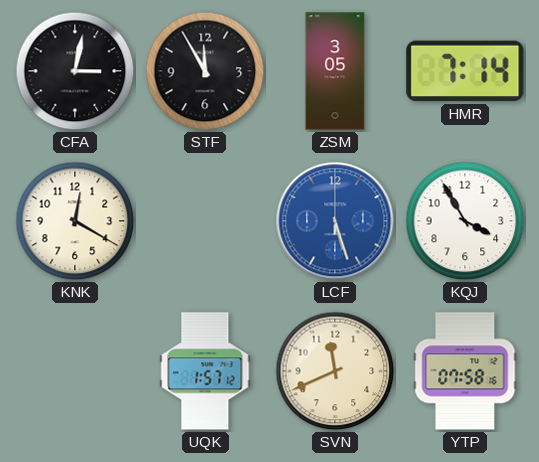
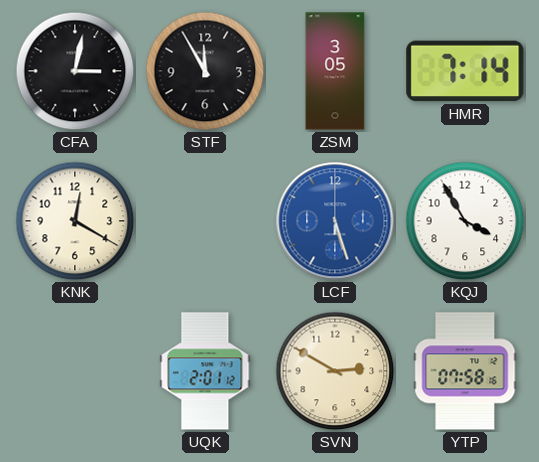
UQK: 1:57 -> 2:01 (205, 371)
SVN: 11:41 -> 2:50 (335, 371)
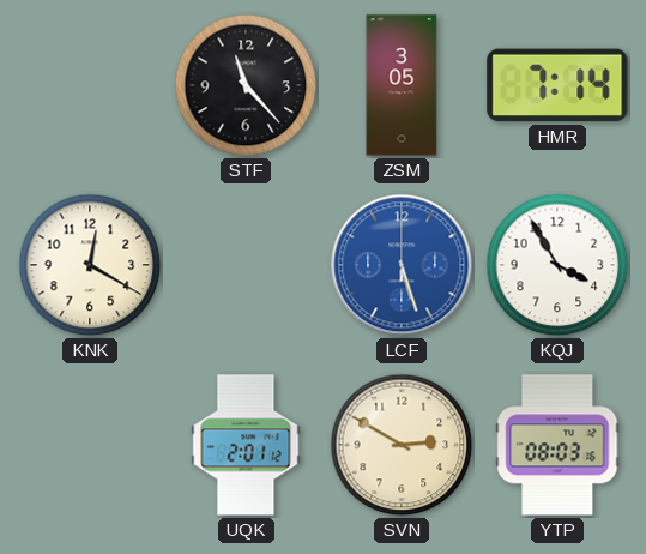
CFA: 3:02 -> none (75, 71)
STF: 11:55 -> 11:23 (246, 85)
YTP: 07:58 -> 08:03 (557, 445)
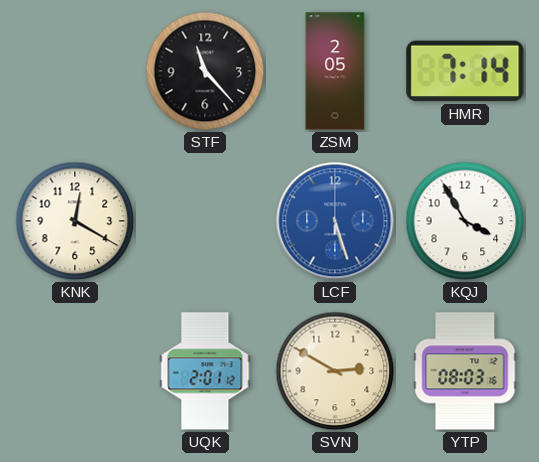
ZSM: 3:05 -> 2:05 (335, 71)
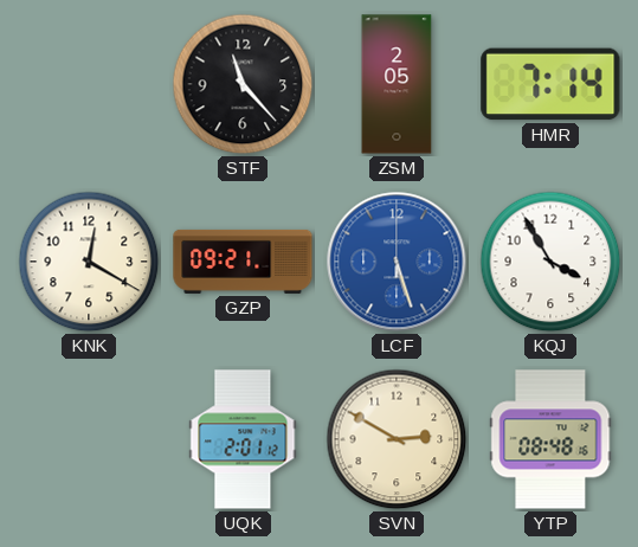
GZP: none -> 09:21 (243, 262)
YTP: 08:03 -> 08:48 (550, 439)
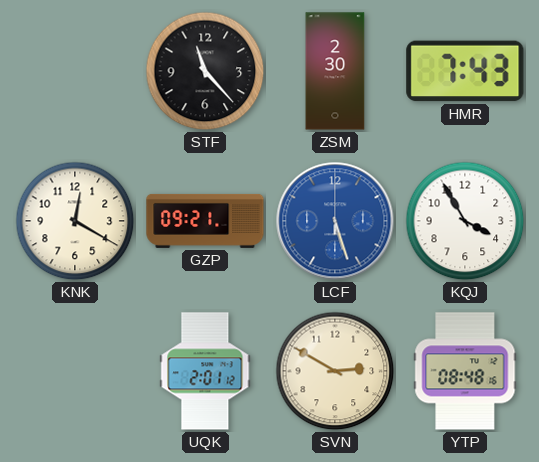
ZSM: 2:05 -> 2:30 (335, 71)
HMR: 7:14 -> 7:43 (465, 71)
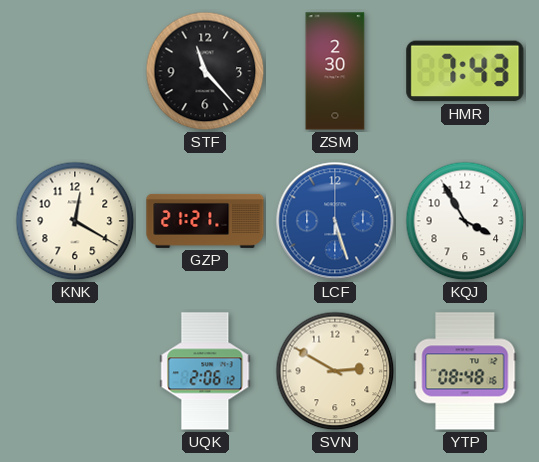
GZP: 09:21 -> 21:21 (205, 221)
UQK: 2:01 -> 2:06 (205, 371)
